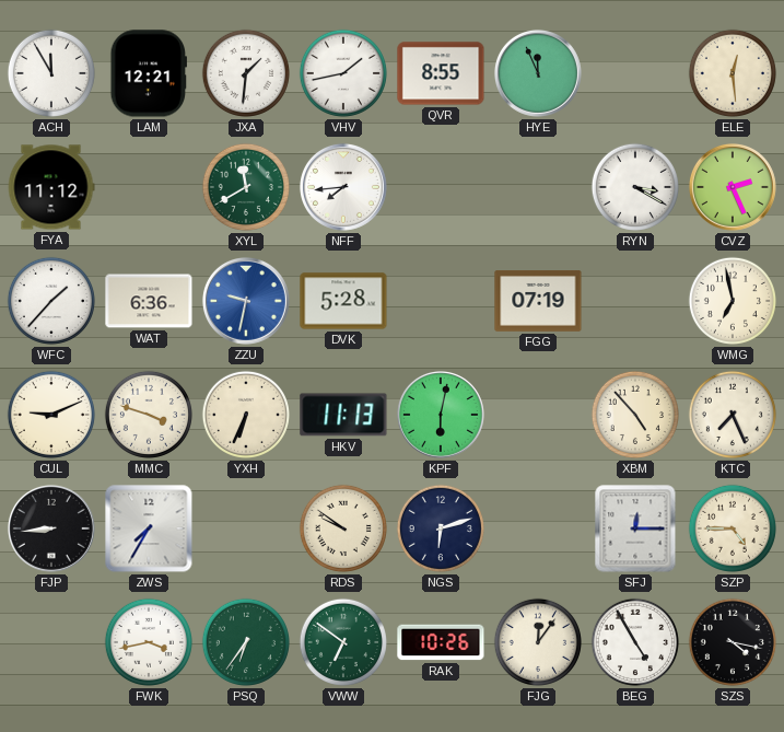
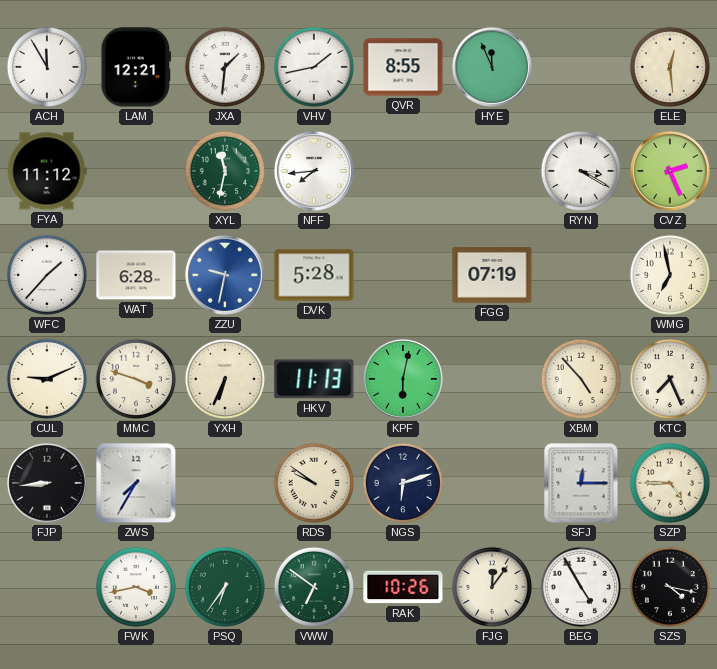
XYL: 11:40 -> 11:32 (225, 171)
WAT: 6:36 -> 6:28 (136, 275)
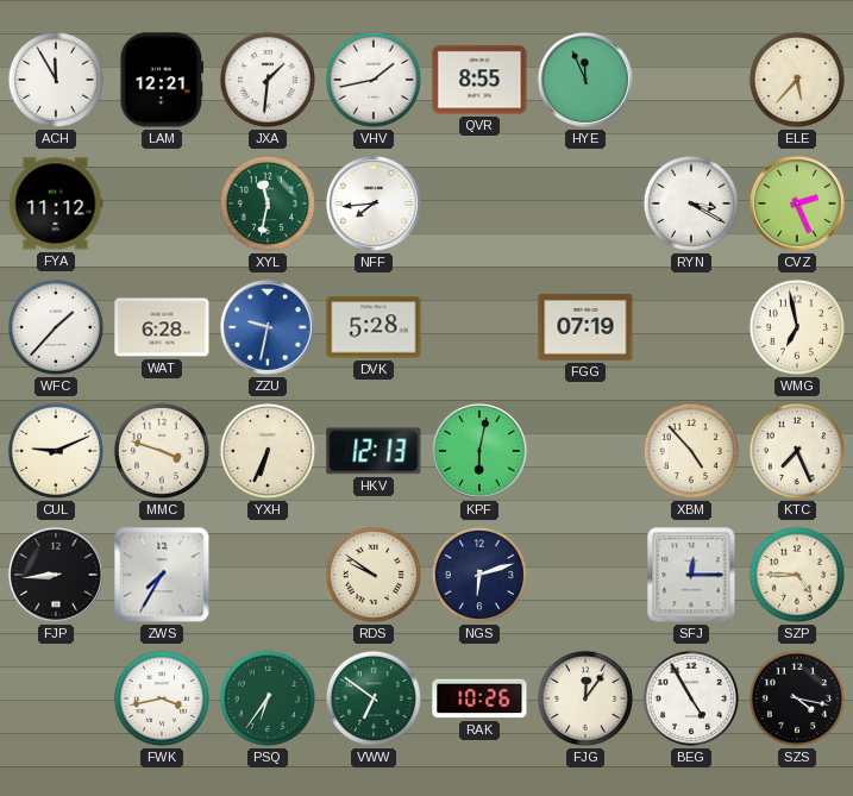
ELE: 12:29 -> 5:37 (797, 80)
HKV: 11:13 -> 12:13 (374, 451)
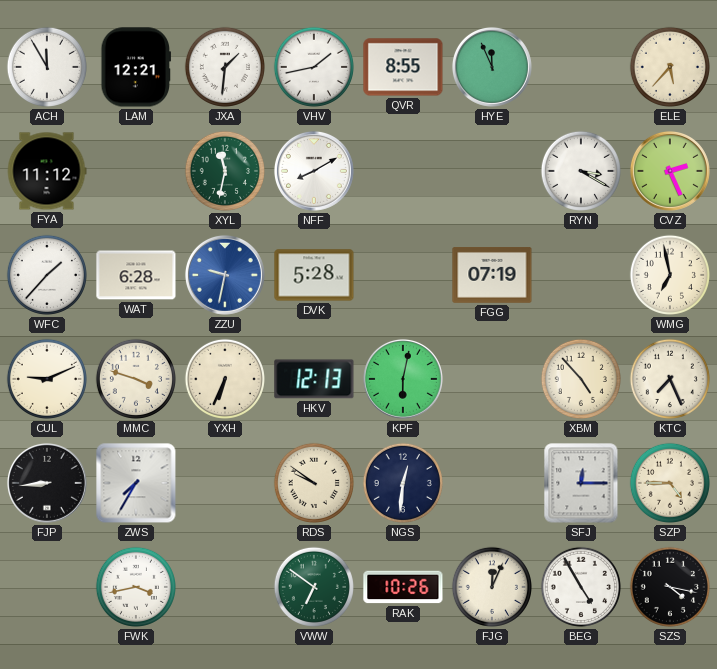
NFF: 7:44 -> 8:10 (314, 171)
NGS: 6:12 -> 12:31 (403, 483)
PSQ: 6:36 -> none (268, 698)
FJG: 12:06 -> 12:04 (492, 587)
